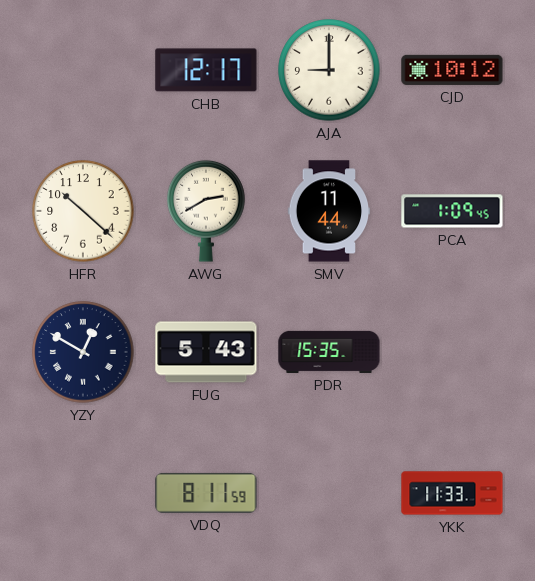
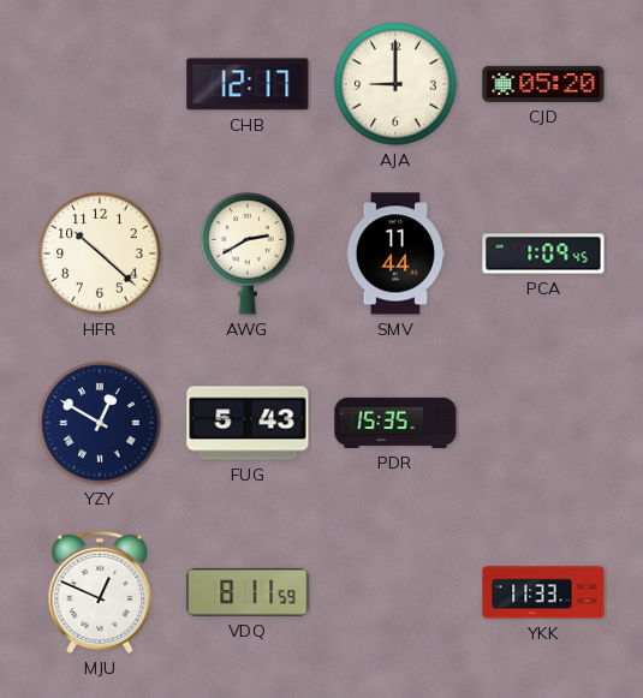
CJD: 10:12 -> 05:20 (543, 84)
MJU: none -> 12:49 (100, 592)
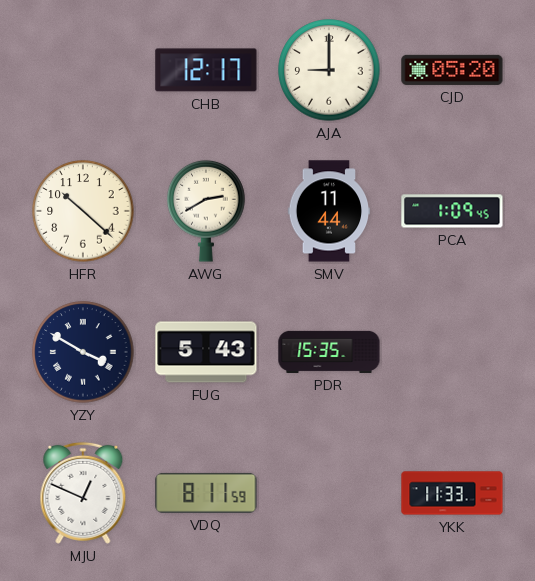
YZY: 12:50 -> 3:50 (83, 352)
